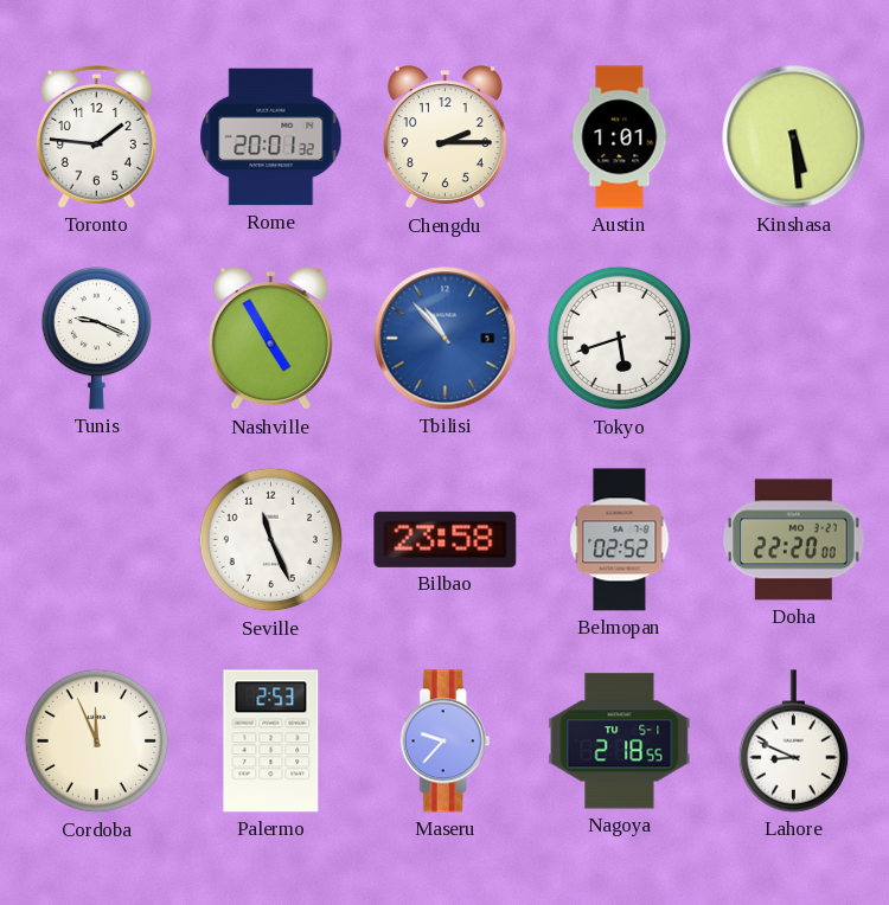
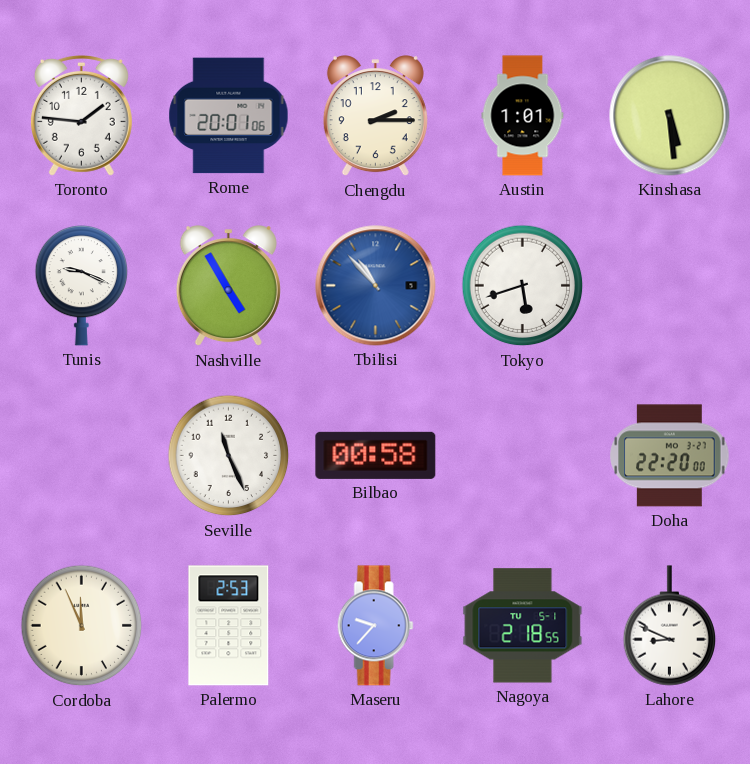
Rome: 20:01:32 -> 20:01:06 (229, 116)
Bilbao: 23:58 -> 00:58 (376, 455)
Belmopan: 02:52 -> none (620, 540)
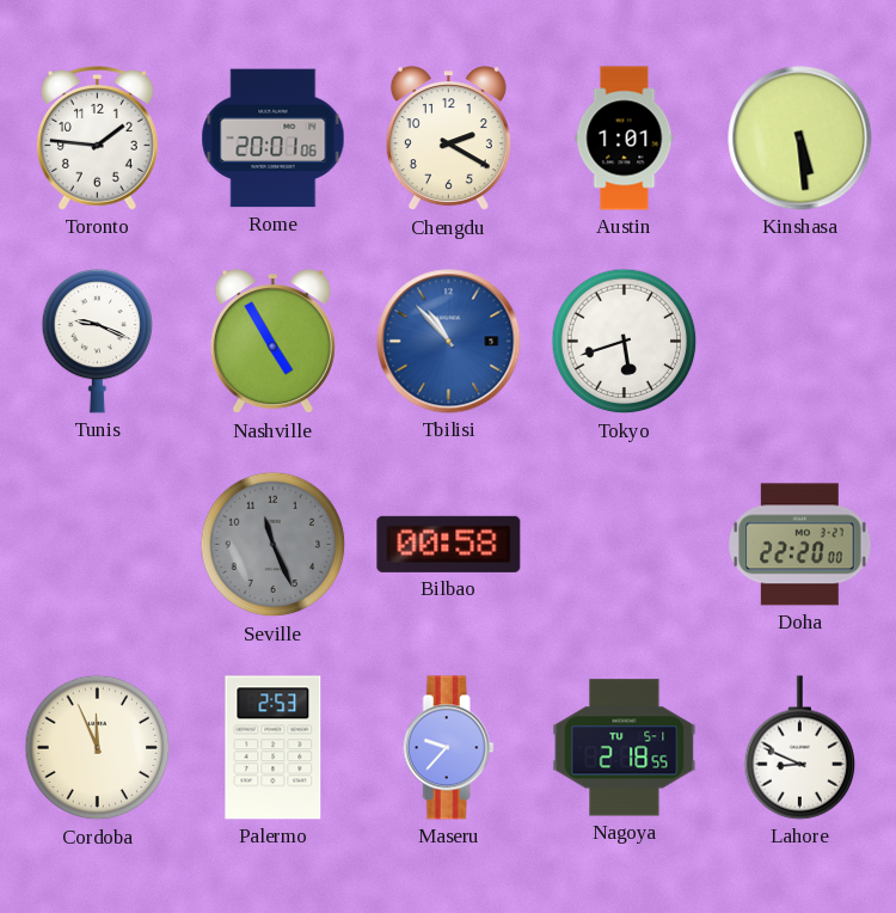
Chengdu: 2:15 -> 2:20 (448, 139)
Seville dial: white -> grey (274, 545)
